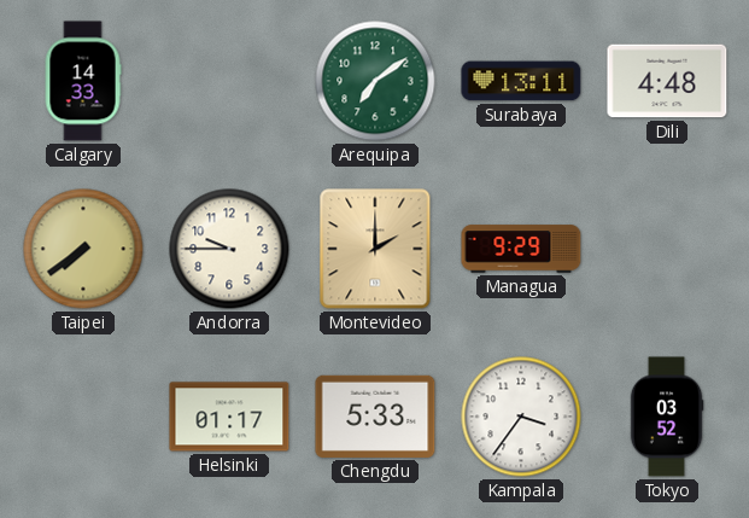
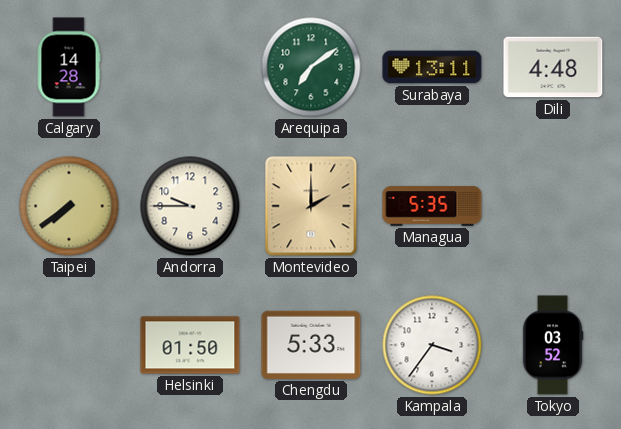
Calgary: 14:33 -> 14:28 (69, 67)
Managua: 9:29 -> 5:35 (432, 206)
Helsinki: 01:17 -> 01:50 (190, 345)
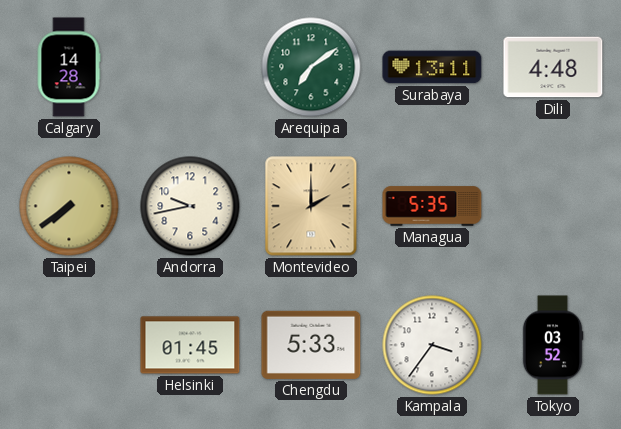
Andorra: 9:45 -> 9:43 (190, 206)
Helsinki: 01:50 -> 01:45 (190, 345)
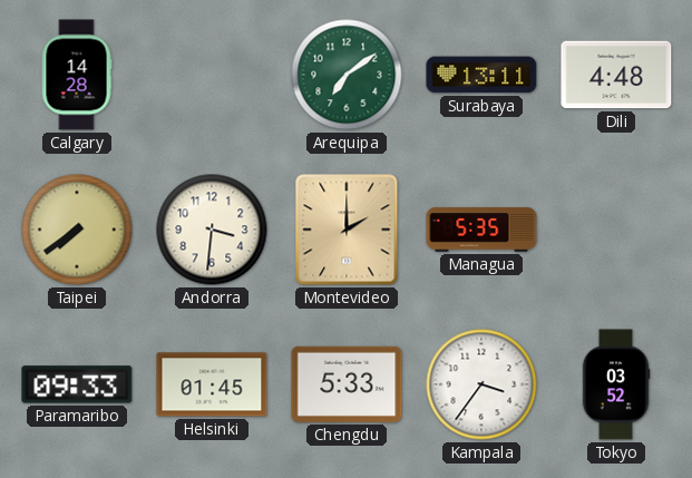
Andorra: 9:43 -> 3:31 (212, 230)
Paramaribo: none -> 09:33 (77, 384)
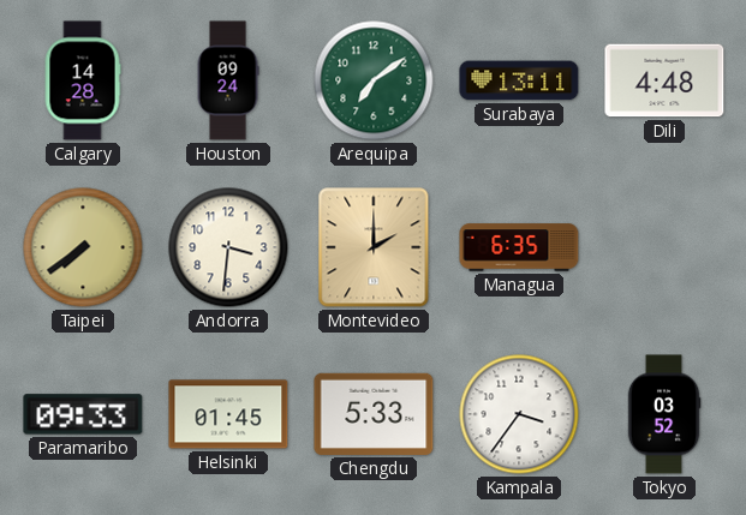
Houston: none -> 09:24 (228, 80)
Managua: 5:35 -> 6:35 (519, 247)
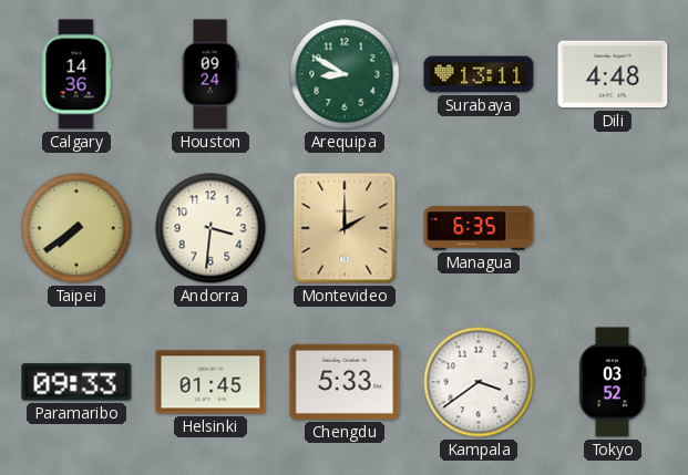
Calgary: 14:28 -> 14:36 (76, 74)
Arequipa: 7:09 -> 8:50 (345, 74)
Kampala: 3:36 -> 3:39 (479, 382)
